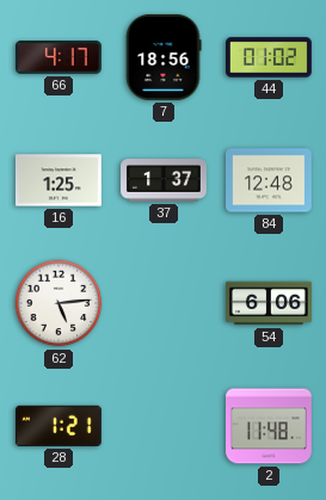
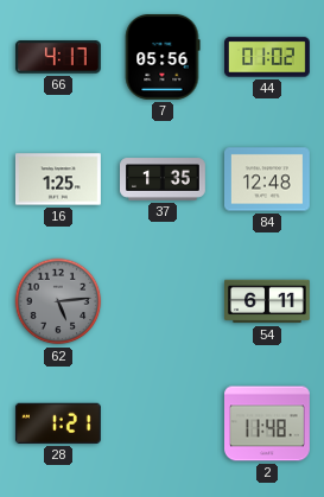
7: 18:56 -> 05:56 (163, 57)
37: 1:37 -> 1:35 (164, 179)
62 dial: white -> grey (58, 301)
54: 6:06 -> 6:11 (268, 301)
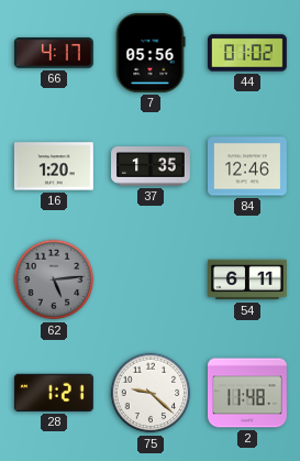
16: 1:25 -> 1:20 (54, 166)
84: 12:48 -> 12:46 (248, 166)
75: none -> 9:22 (151, 393)
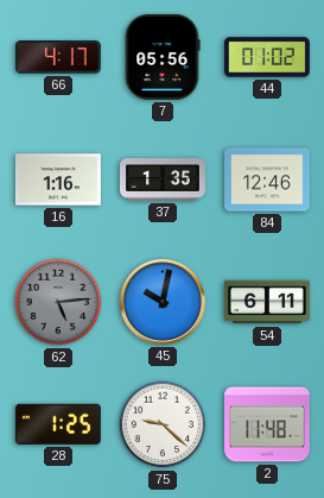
16: 1:20 -> 1:16 (58, 179)
45: none -> 10:02 (163, 302)
28: 1:21 -> 1:25 (58, 424)
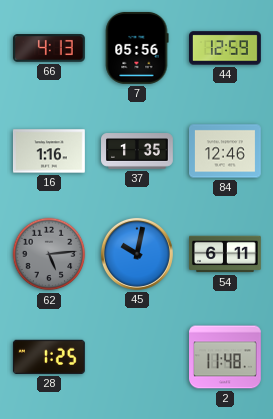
66: 4:17 -> 4:13 (49, 48)
44: 01:02 -> 12:59 (226, 48)
75: 9:22 -> none (163, 424)
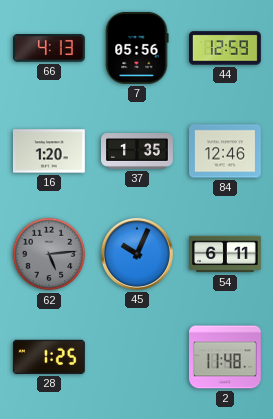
16: 1:16 -> 1:20 (49, 151)
45: 10:02 -> 10:04 (137, 254)
